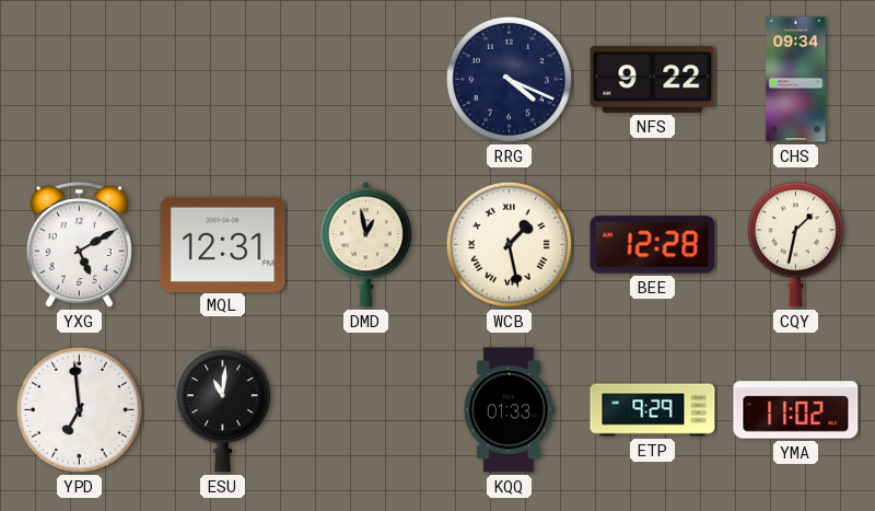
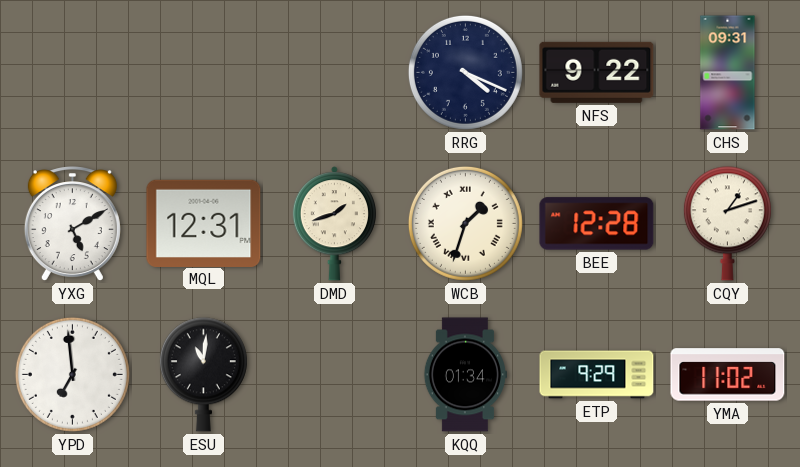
CHS: 09:34 -> 09:31 (728, 73)
DMD: 12:58 -> 1:42 (334, 224)
WCB: 1:28 -> 1:33 (465, 223)
CQY: 1:32 -> 1:12 (727, 224)
KQQ: 01:33 -> 01:34 (465, 375)
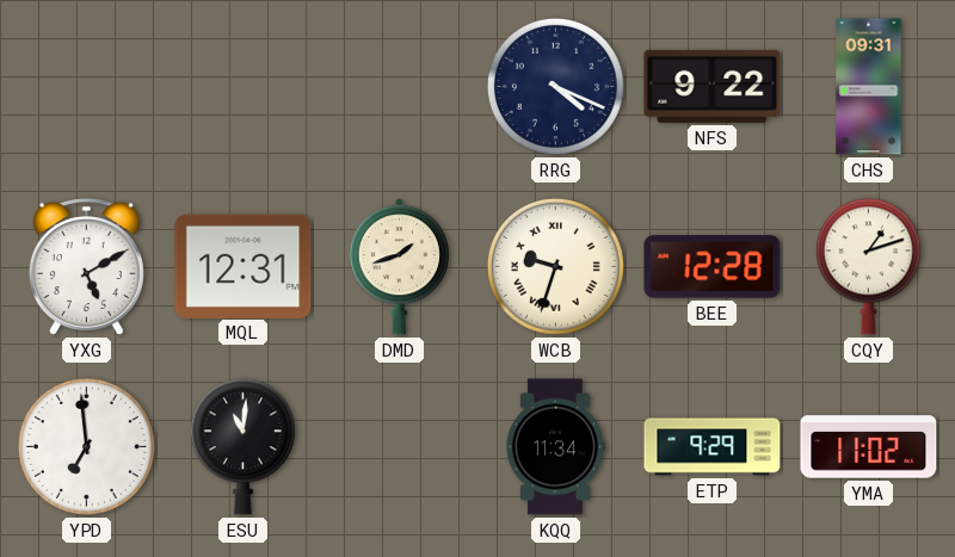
WCB: 1:33 -> 9:33 (555, 266)
KQQ: 01:34 -> 11:34 (555, 447)
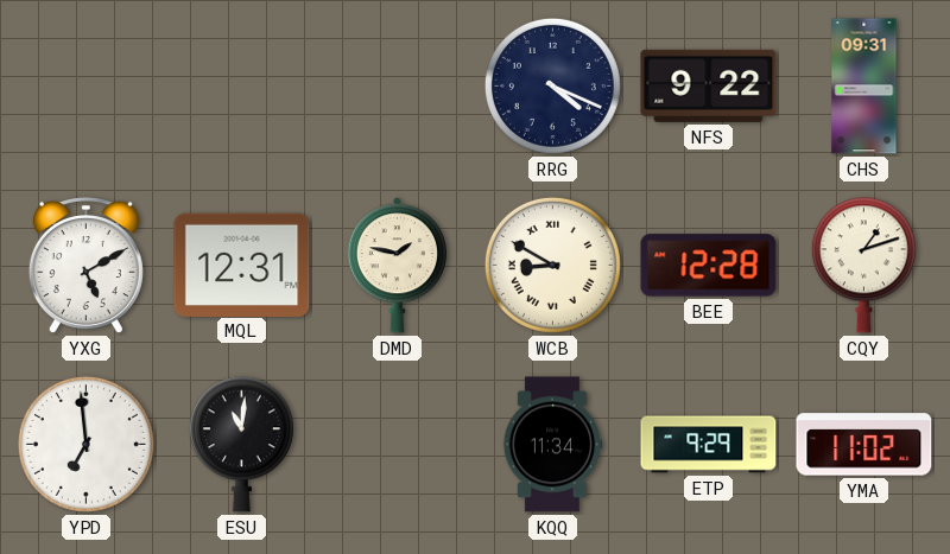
DMD: 1:42 -> 1:47 (397, 266)
WCB: 9:33 -> 8:50 (552, 265)
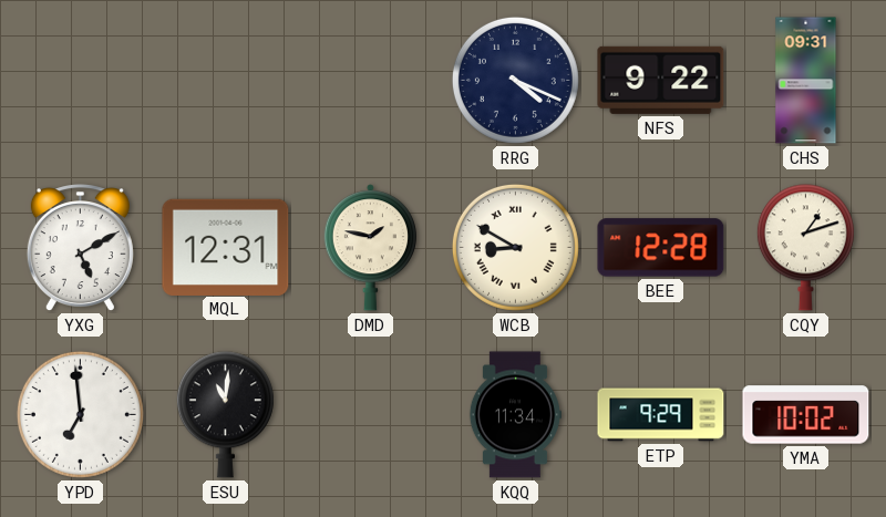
YMA: 11:02 -> 10:02 (806, 415)
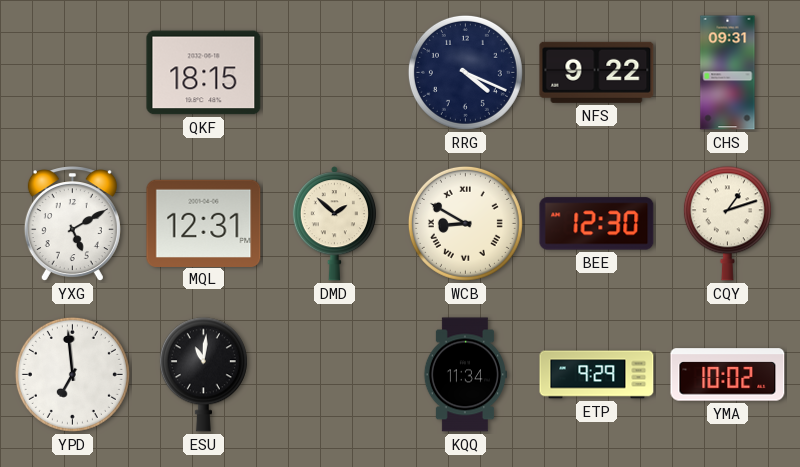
QKF: none -> 18:15 (204, 73)
DMD: 1:47 -> 1:52 (334, 224)
BEE: 12:28 -> 12:30 (597, 224)
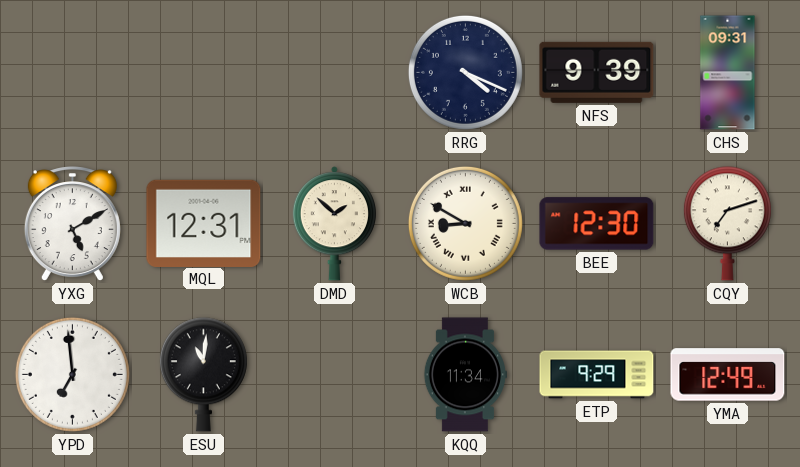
QKF: 18:15 -> none (204, 73)
NFS: 9:22 -> 9:39 (597, 72)
CQY: 1:12 -> 7:12 (727, 224)
YMA: 10:02 -> 12:49 (728, 375)
